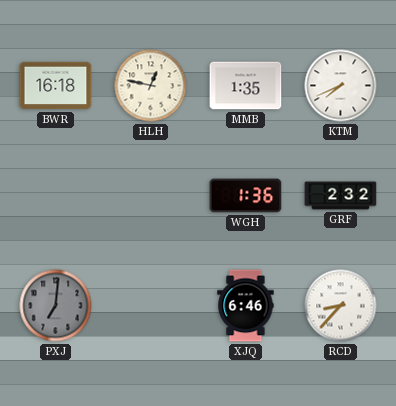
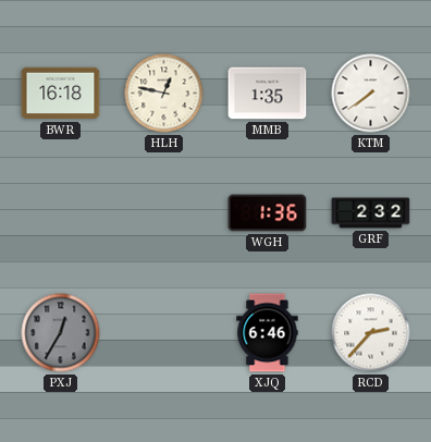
KTM: 7:41 -> 7:39 (371, 94)
PXJ: 7:01 -> 12:35 (61, 333)
RCD: 8:37 -> 2:37 (371, 333)
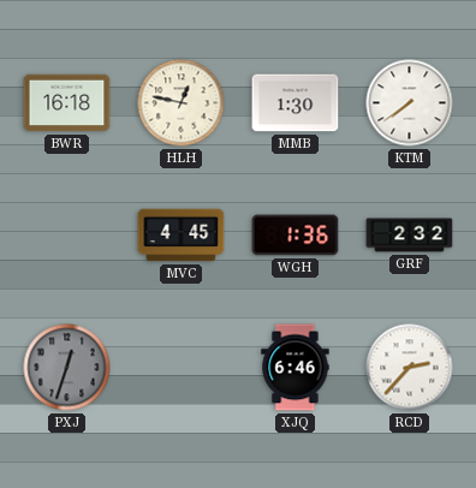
MMB: 1:35 -> 1:30 (296, 103)
MVC: none -> 4:45 (182, 236)
PXJ: 12:35 -> 12:33 (67, 368)
